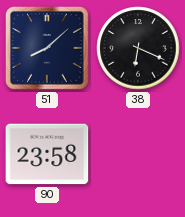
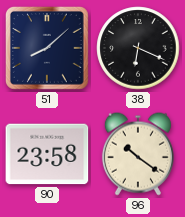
96: none -> 10:21 (138, 154)
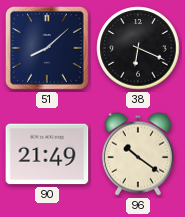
90: 23:58 -> 21:49 (47, 154)
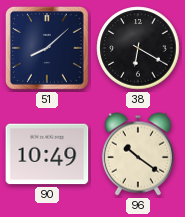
38: 6:19 -> 6:20 (138, 48)
90: 21:49 -> 10:49 (47, 154)
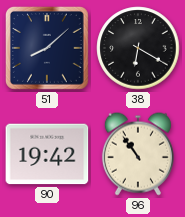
90: 10:49 -> 19:42 (47, 154)
96: 10:21 -> 10:54 (138, 154)
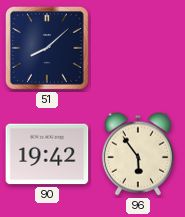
38: 6:20 -> none (138, 48)
96: 10:54 -> 5:54 (138, 154)
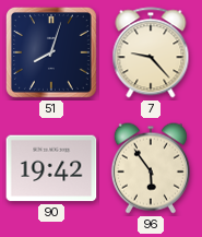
51: 8:08 -> 8:03 (51, 52)
7: none -> 9:23 (151, 52)
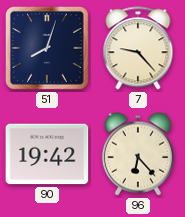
96: 5:54 -> 6:23 (138, 154)
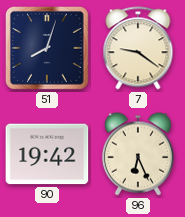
7: 9:23 -> 9:21 (138, 48)
96: 6:23 -> 6:26 (138, 154)
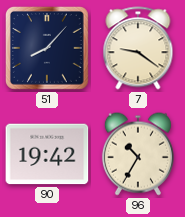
51: 8:03 -> 8:07 (47, 48)
96: 6:26 -> 10:35 (138, 154)
